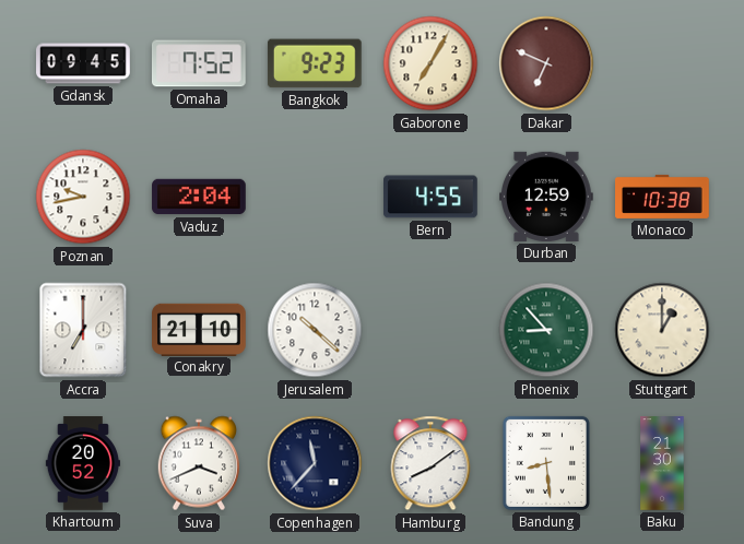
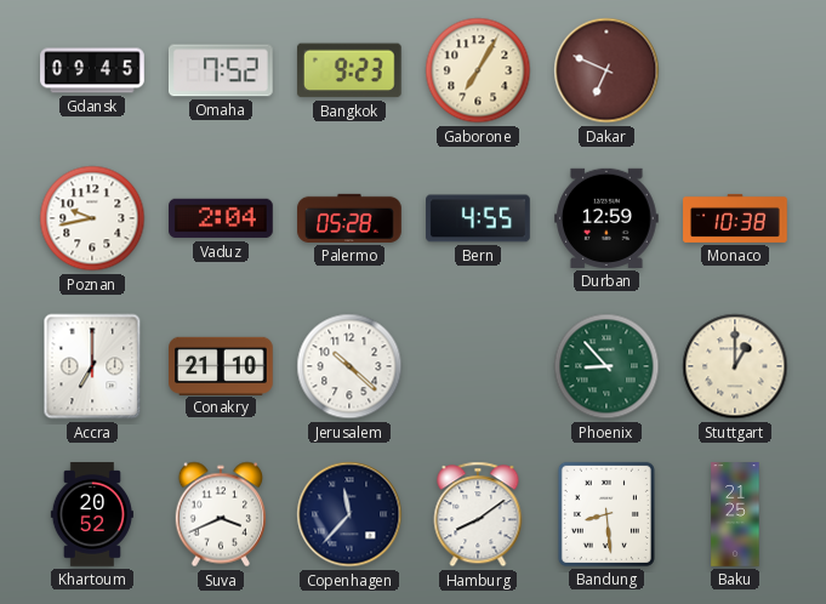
Palermo: none -> 05:28 (349, 218)
Baku: 21:30 -> 21:25 (735, 514)
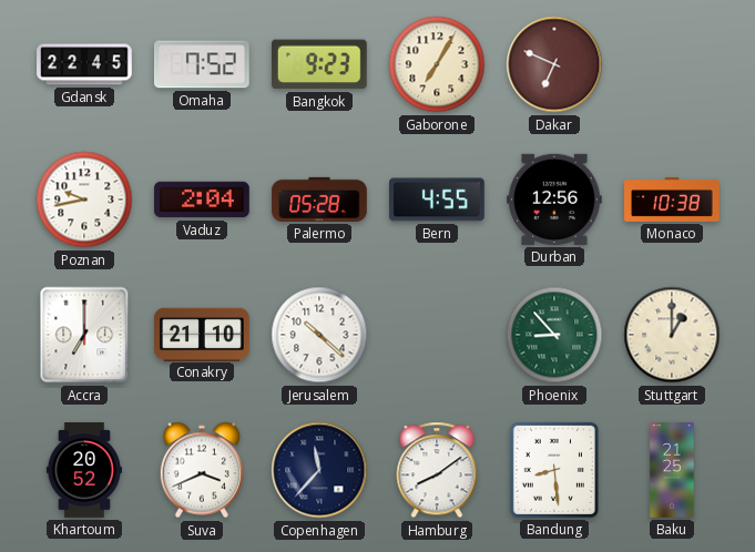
Gdansk: 09:45 -> 22:45 (84, 64)
Durban: 12:59 -> 12:56 (555, 200)
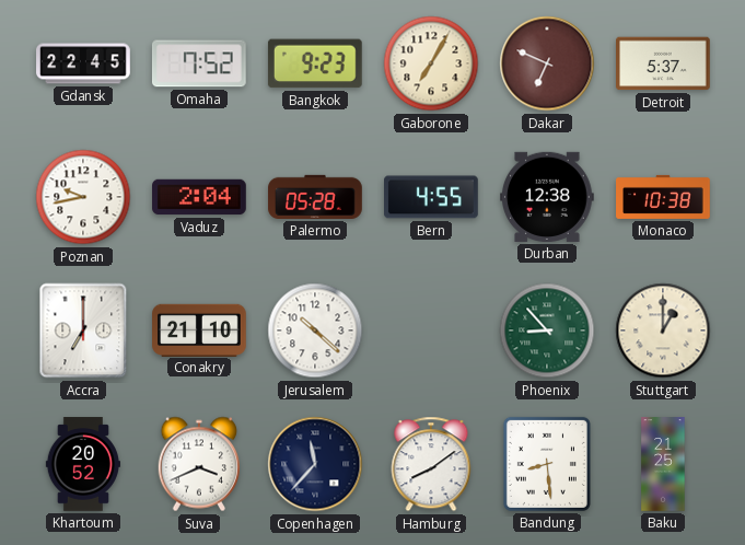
Detroit: none -> 5:37 (664, 63)
Durban: 12:56 -> 12:38 (548, 197)
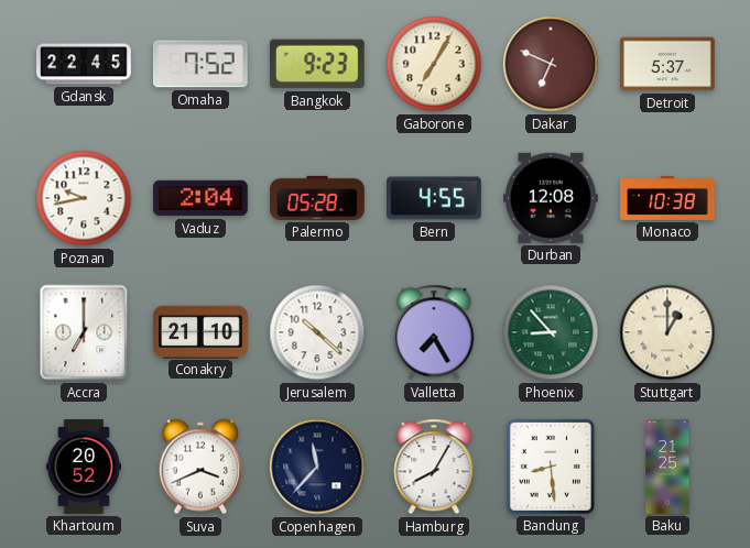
Durban: 12:38 -> 12:08 (552, 198)
Valletta: none -> 7:25 (434, 332)
Hamburg: 8:09 -> 8:05 (434, 467)
